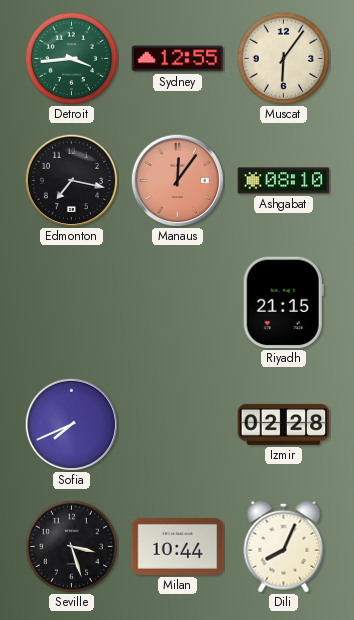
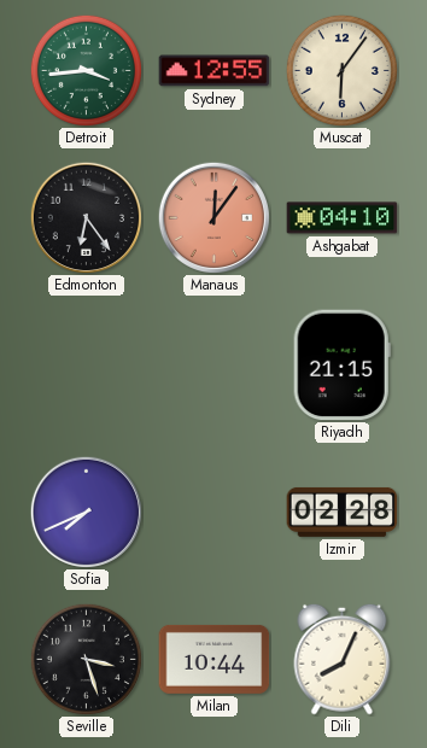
Edmonton: 7:17 -> 6:24 (86, 217)
Ashgabat: 08:10 -> 04:10 (343, 218)
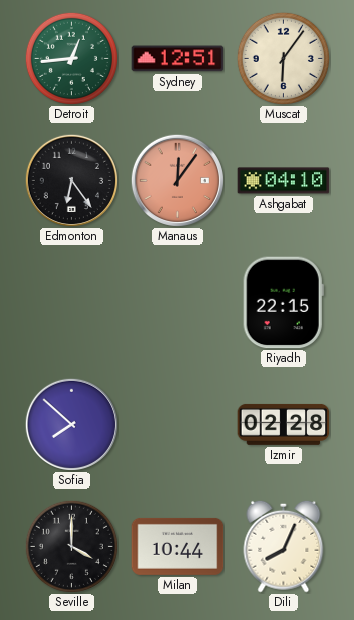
Detroit: 3:44 -> 12:44 (71, 58)
Sydney: 12:55 -> 12:51 (178, 59)
Riyadh: 21:15 -> 22:15 (283, 303)
Sofia: 7:41 -> 7:52 (71, 424)
Seville: 3:27 -> 4:00 (71, 546)
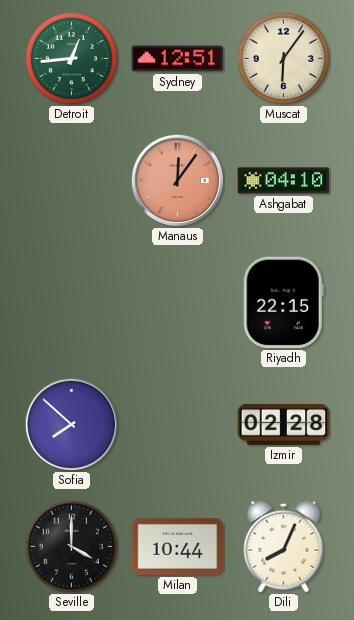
Edmonton: 6:24 -> none (71, 180)
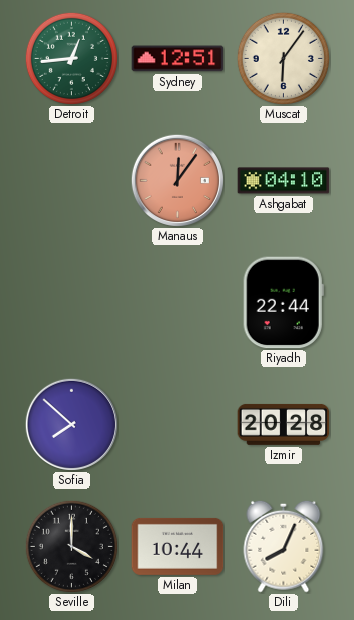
Riyadh: 22:15 -> 22:44 (283, 303)
Izmir: 02:28 -> 20:28 (284, 424)
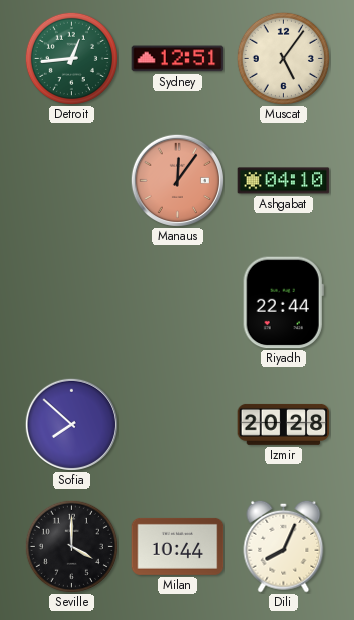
Muscat: 6:06 -> 5:06 (283, 58)
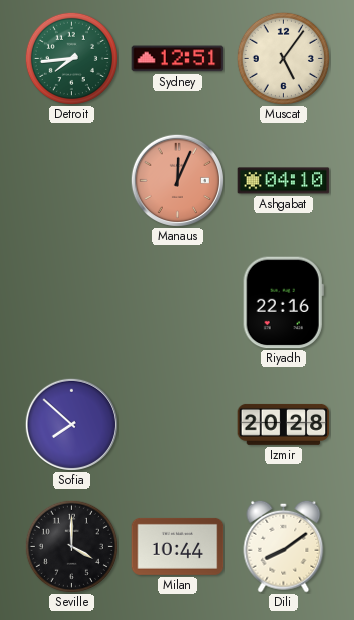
Detroit: 12:44 -> 7:44 (71, 58)
Manaus: 12:06 -> 12:04 (177, 180)
Riyadh: 22:44 -> 22:16 (283, 303)
Dili: 8:04 -> 8:09 (284, 546)
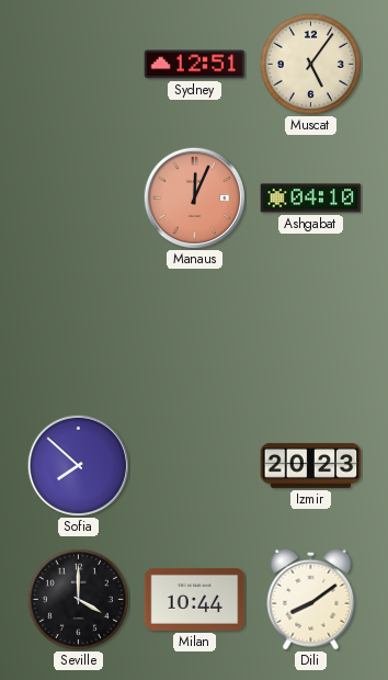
Detroit: 7:44 -> none (71, 58)
Riyadh: 22:16 -> none (283, 303)
Izmir: 20:28 -> 20:23 (311, 465)
